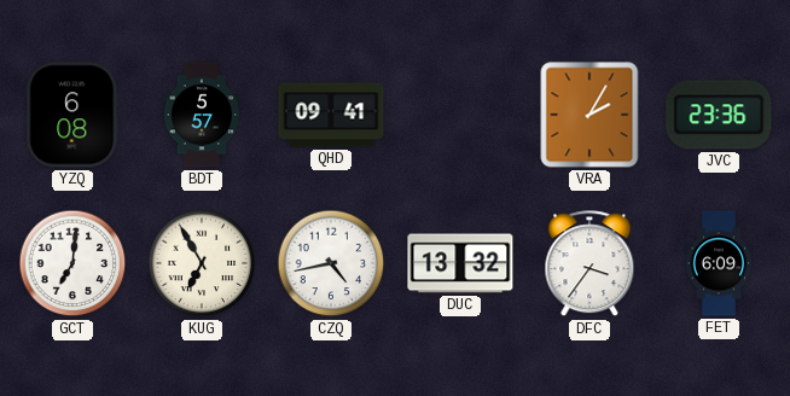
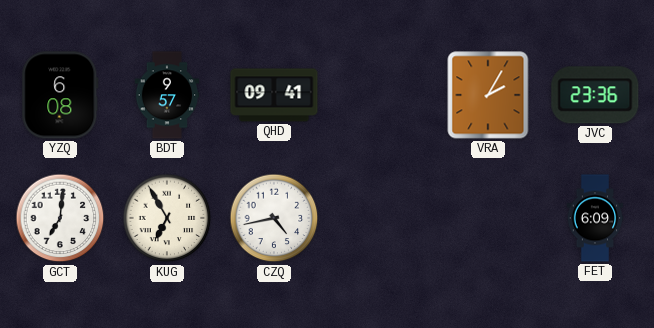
BDT: 5:57 -> 9:57 (167, 95)
DUC: 13:32 -> none (460, 263)
DFC: 3:36 -> none (589, 264)
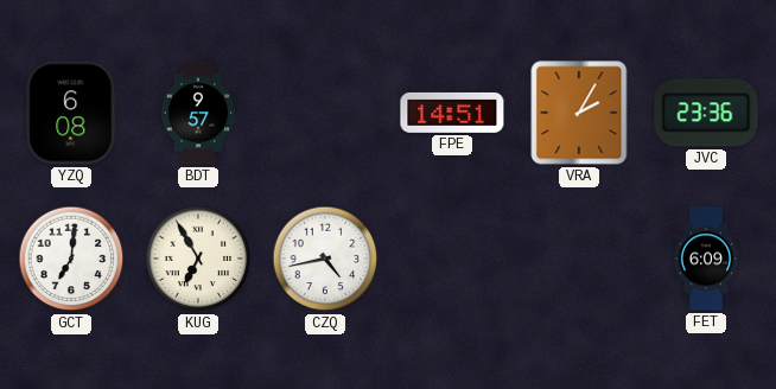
QHD: 09:41 -> none (274, 95)
FPE: none -> 14:51 (452, 113)
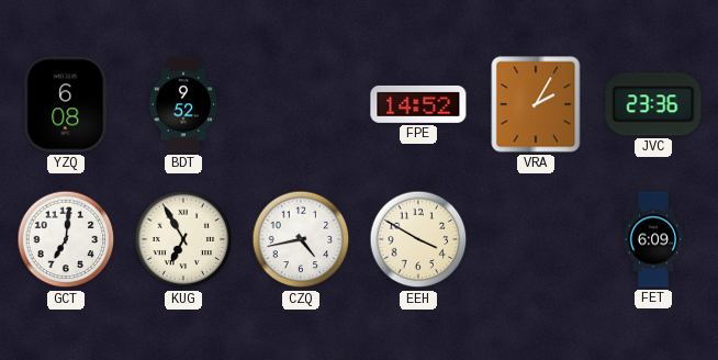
BDT: 9:57 -> 9:52 (183, 104)
FPE: 14:51 -> 14:52 (418, 104)
EEH: none -> 3:50 (418, 239)
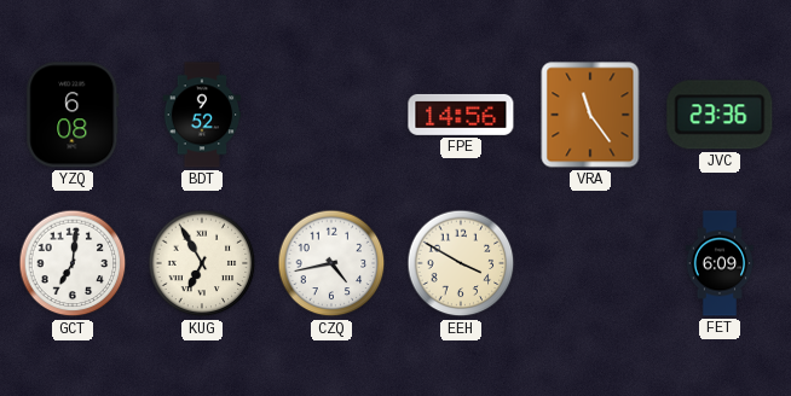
FPE: 14:52 -> 14:56 (461, 115)
VRA: 2:05 -> 11:24 (590, 115)
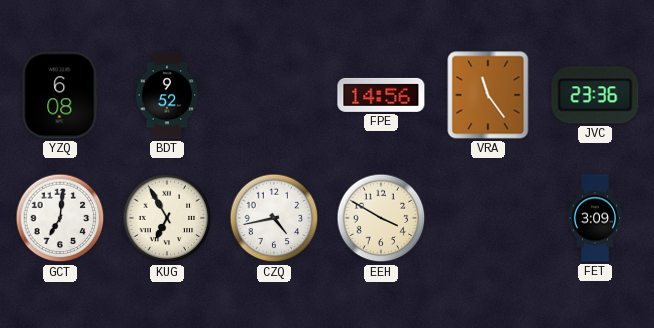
FET: 6:09 -> 3:09 (595, 218)
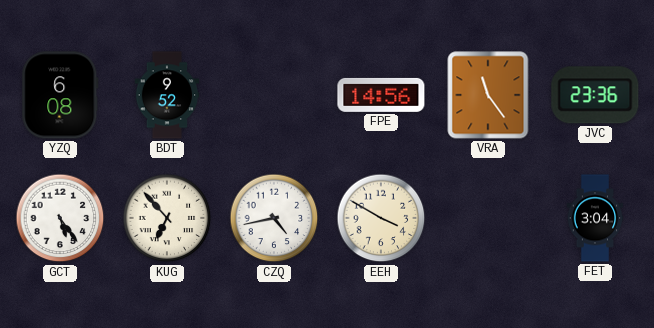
GCT: 7:01 -> 5:24 (60, 218)
KUG: 6:55 -> 6:53 (167, 218)
FET: 3:09 -> 3:04 (595, 218)
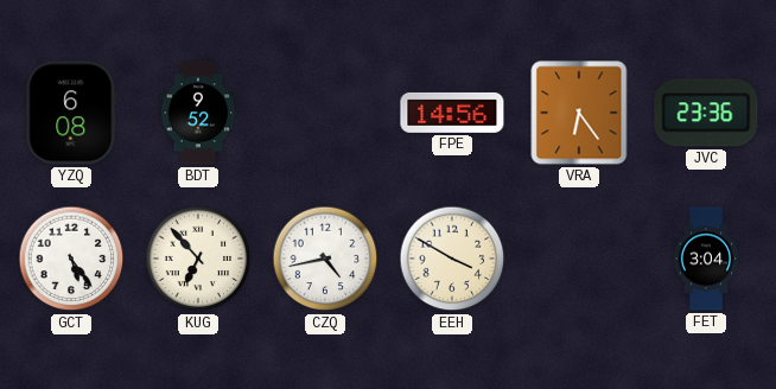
VRA: 11:24 -> 6:24 (579, 113)
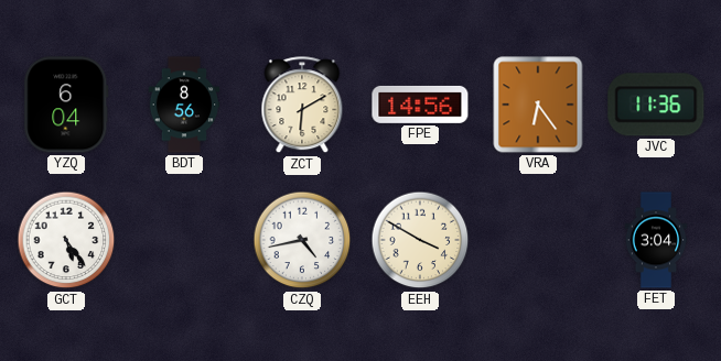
YZQ: 6:08 -> 6:04 (66, 105)
BDT: 9:52 -> 8:56 (184, 105)
ZCT: none -> 6:10 (302, 106)
JVC: 23:36 -> 11:36 (656, 105)
KUG: 6:53 -> none (198, 259)
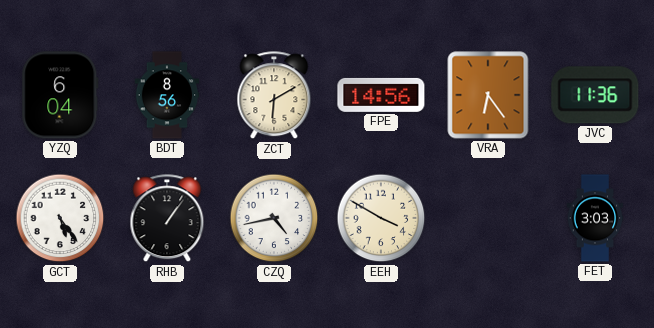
RHB: none -> 1:06 (167, 219)
FET: 3:04 -> 3:03 (595, 218)
